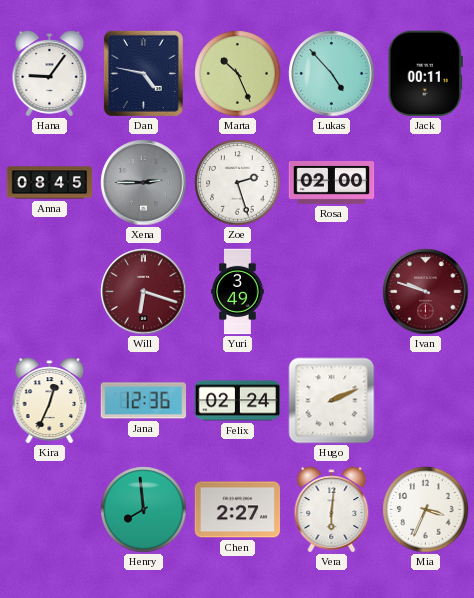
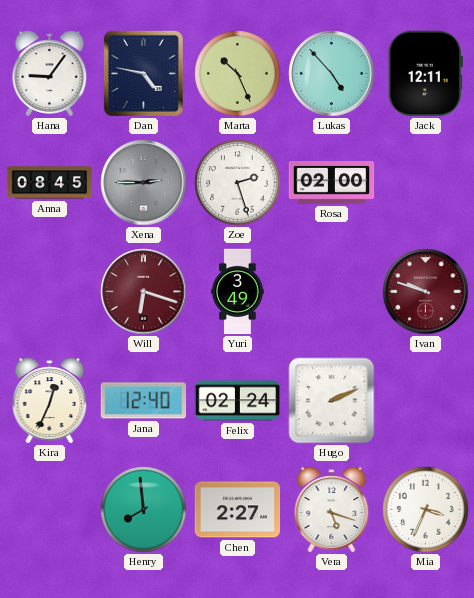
Jack: 00:11 -> 12:11 (425, 74)
Jana: 12:36 -> 12:40 (144, 401)
Vera: 6:01 -> 5:18 (332, 510)
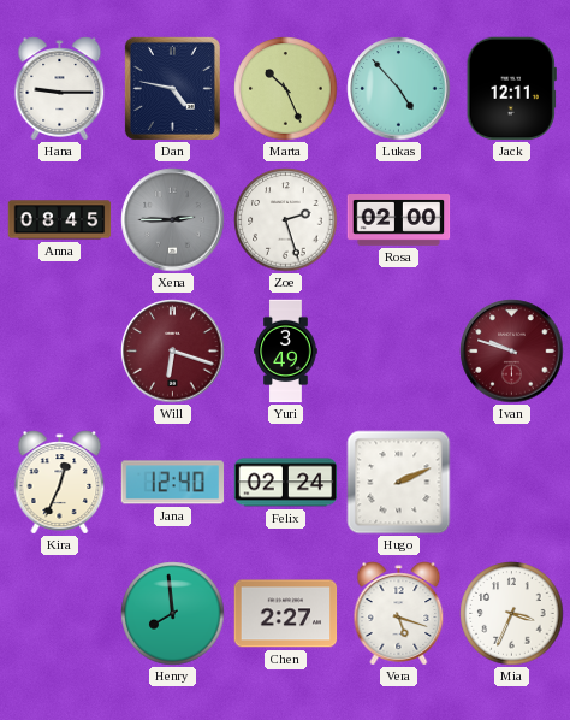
Hana: 9:06 -> 9:15 (60, 89)
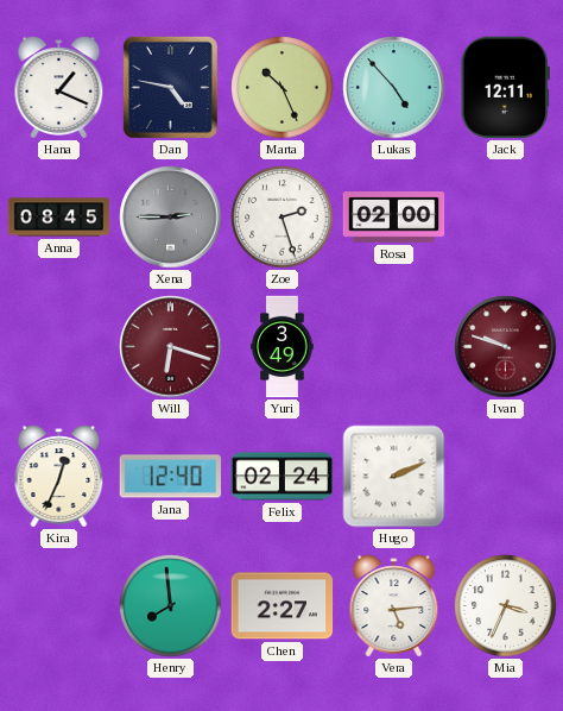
Hana: 9:15 -> 1:19 (59, 88)
Vera: 5:18 -> 5:14 (394, 606)
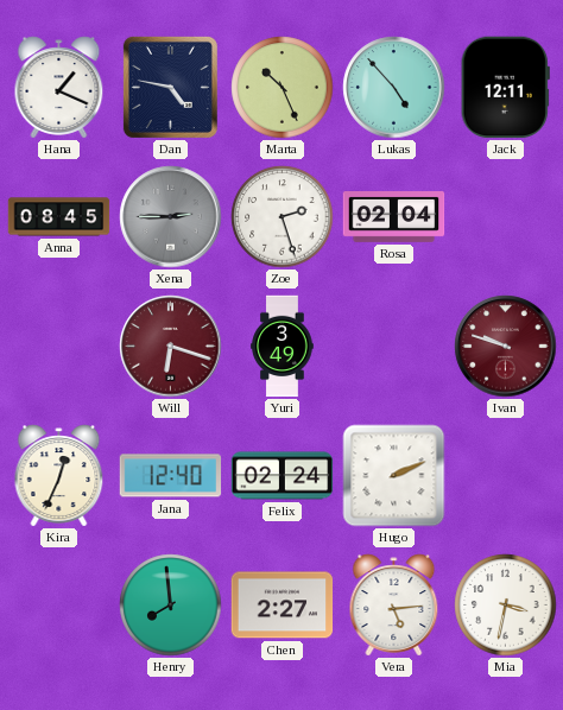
Rosa: 02:00 -> 02:04 (394, 217)
Mia: 3:34 -> 3:32 (506, 606)
